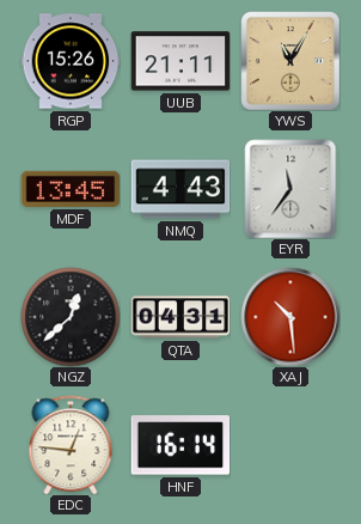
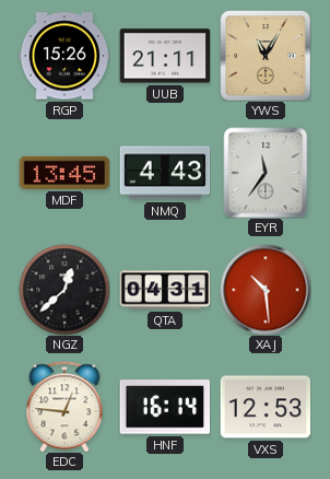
VXS: none -> 12:53 (266, 407)
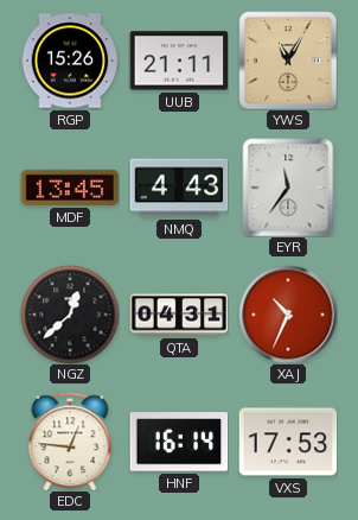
XAJ: 10:29 -> 10:34 (288, 315)
VXS: 12:53 -> 17:53 (288, 442)
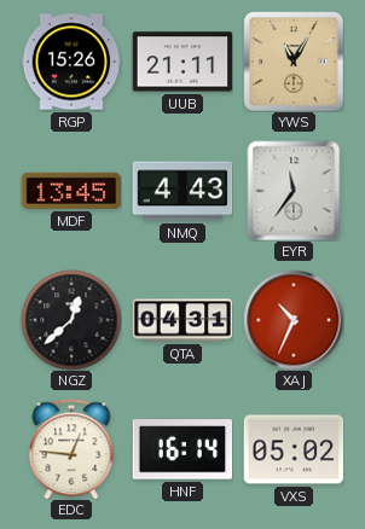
VXS: 17:53 -> 05:02 (294, 449)
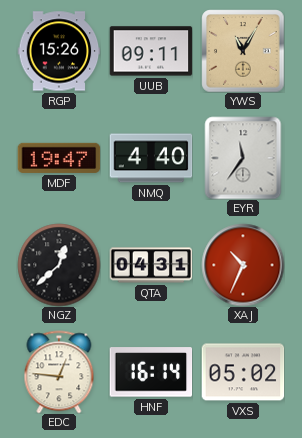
UUB: 21:11 -> 09:11 (151, 51)
MDF: 13:45 -> 19:47 (59, 158)
NMQ: 4:43 -> 4:40 (151, 158)
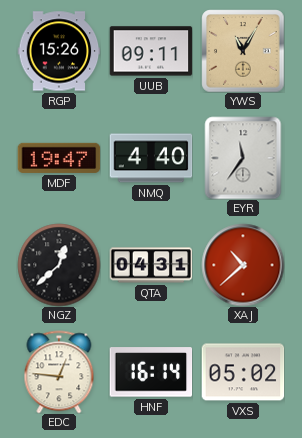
XAJ: 10:34 -> 10:38 (243, 265)
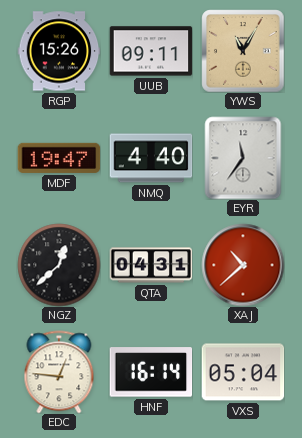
VXS: 05:02 -> 05:04 (243, 372)
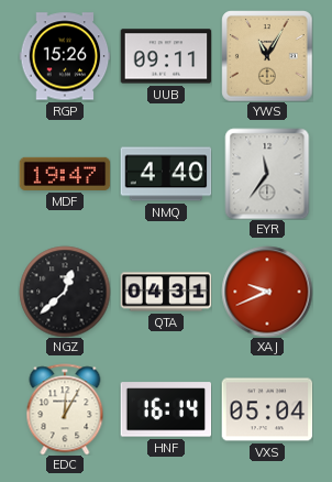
XAJ: 10:38 -> 9:41 (267, 292)
EDC: 12:46 -> 12:05 (65, 409)
